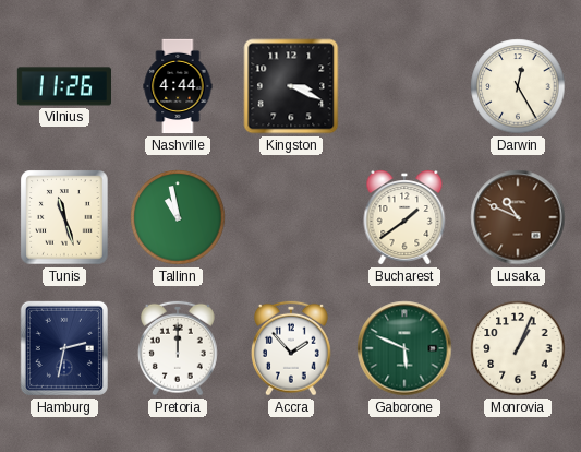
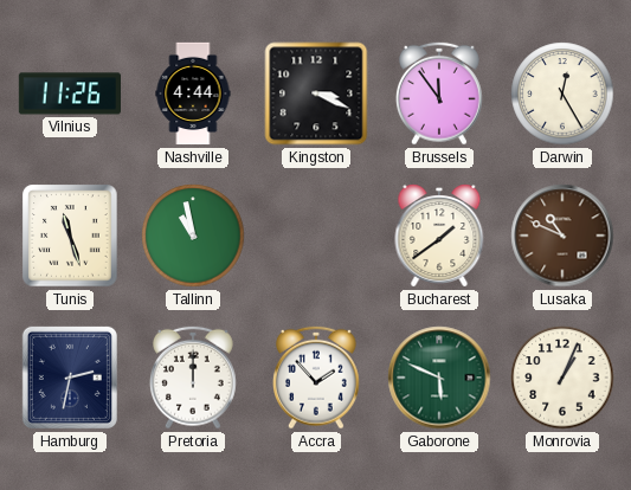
Brussels: none -> 11:54 (439, 94)
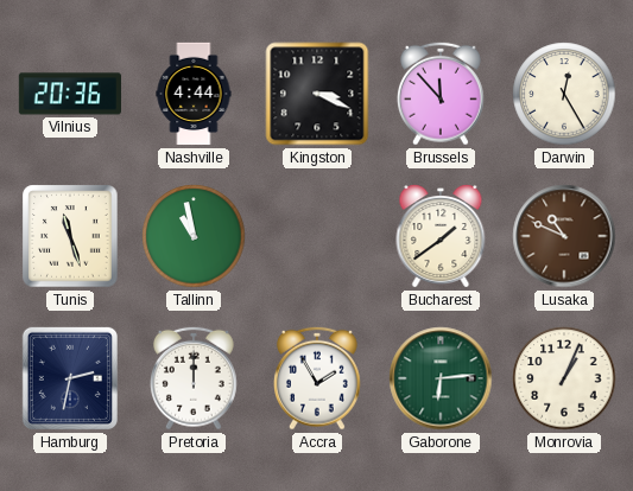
Vilnius: 11:26 -> 20:36 (69, 94)
Brussels: 11:54 -> 11:53 (441, 94)
Accra: 1:53 -> 1:55 (317, 378)
Gaborone: 5:49 -> 6:14 (441, 378)
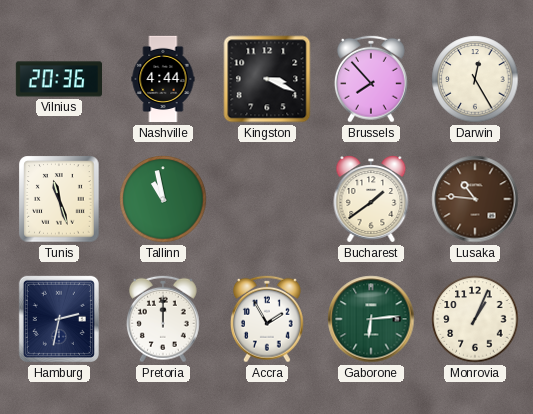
Brussels: 11:53 -> 7:53 (371, 79)
Lusaka: 10:49 -> 10:46 (475, 199)
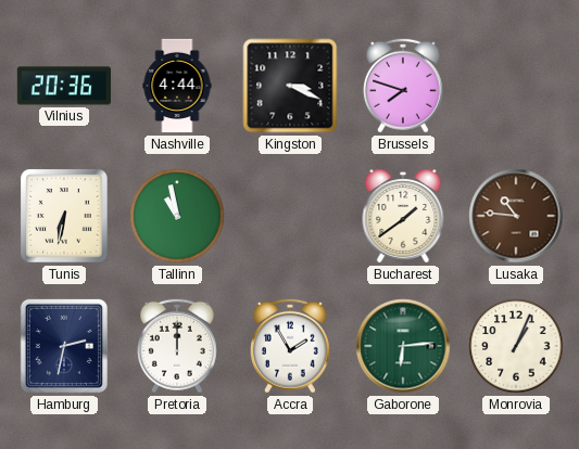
Brussels: 7:53 -> 7:48 (403, 86)
Darwin: 12:25 -> none (475, 79)
Tunis: 11:27 -> 6:32 (64, 216)
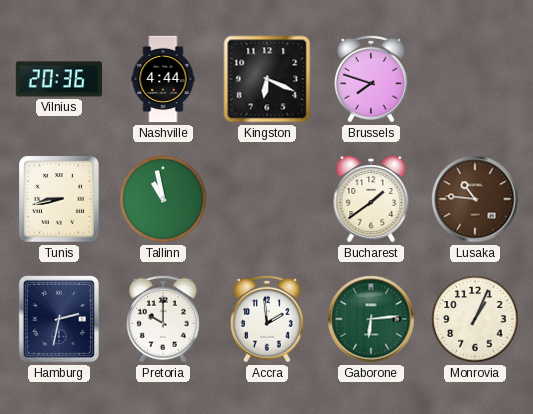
Kingston: 3:19 -> 6:19 (267, 79)
Tunis: 6:32 -> 8:43 (59, 199)
Pretoria: 12:00 -> 10:00 (163, 319)
Accra: 1:55 -> 1:59 (267, 319)
